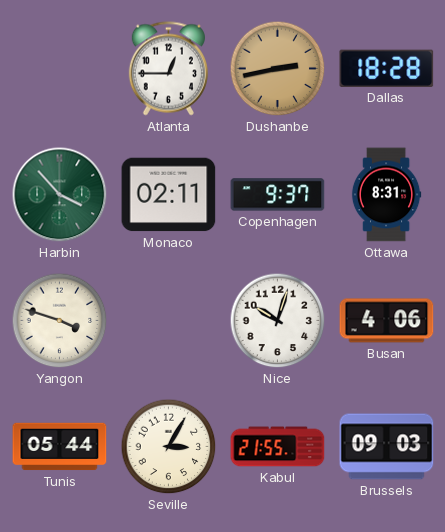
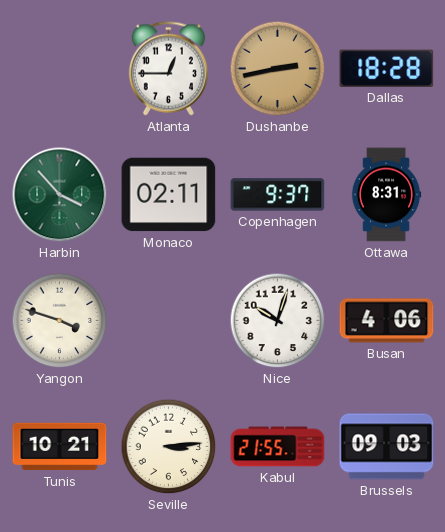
Tunis: 05:44 -> 10:21 (60, 447)
Seville: 3:05 -> 3:14 (169, 447)
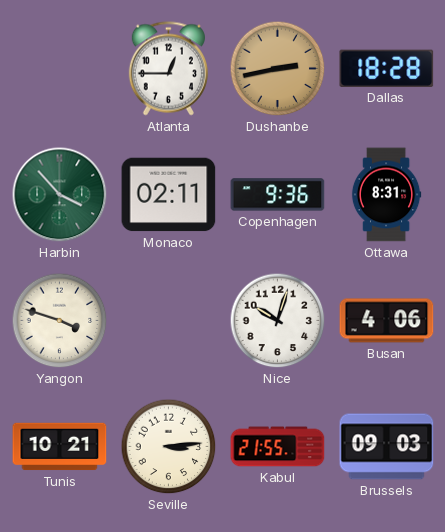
Copenhagen: 9:37 -> 9:36 (278, 195)
